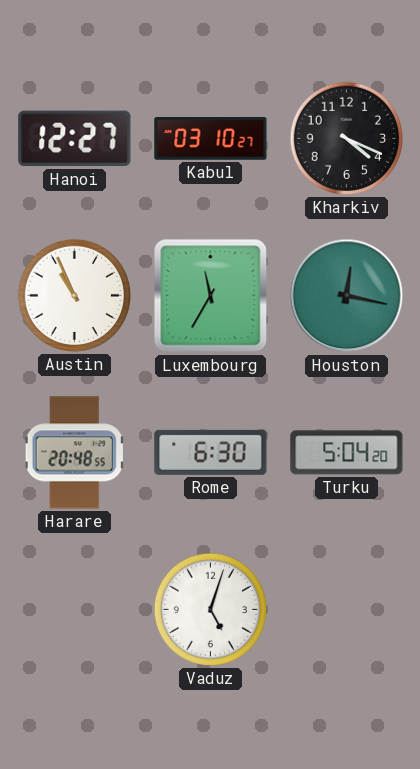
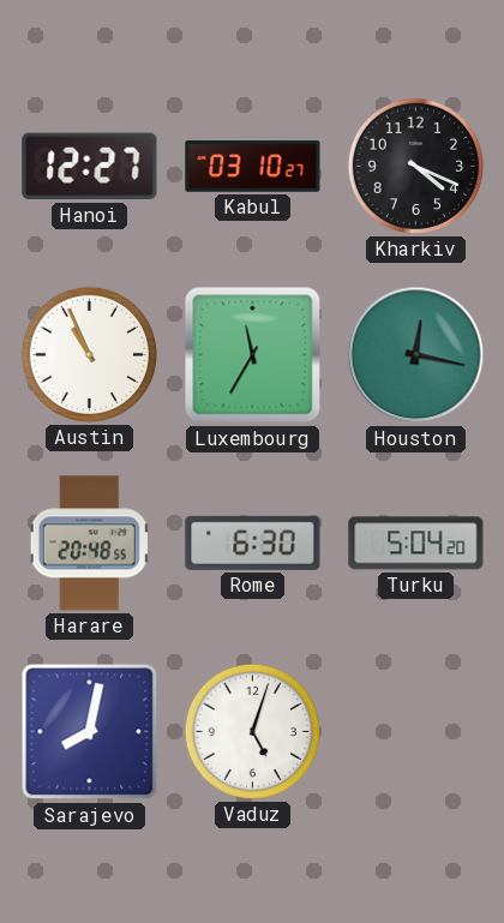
Sarajevo: none -> 8:02 (90, 732)
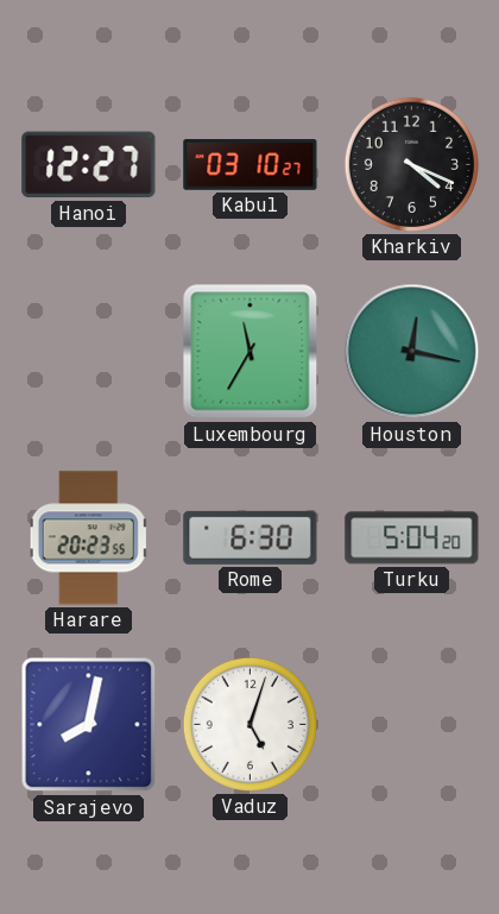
Austin: 10:56 -> none (89, 354)
Harare: 20:48 -> 20:23 (88, 538)
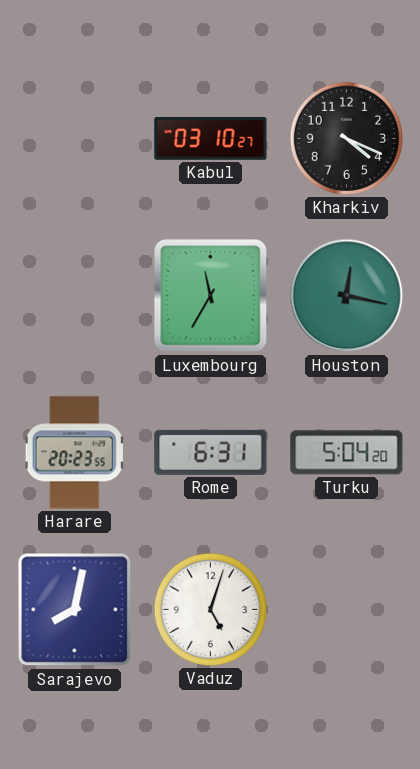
Hanoi: 12:27 -> none (89, 165)
Rome: 6:30 -> 6:31 (211, 452)
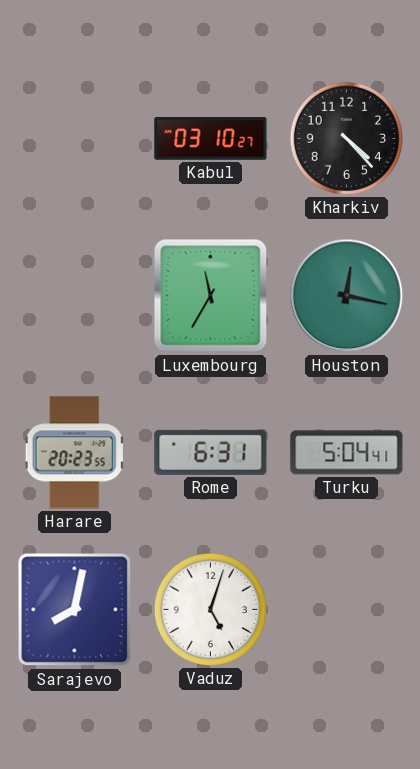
Kharkiv: 4:19 -> 4:23 (346, 138)
Turku: 5:04:20 -> 5:04:41 (347, 453)
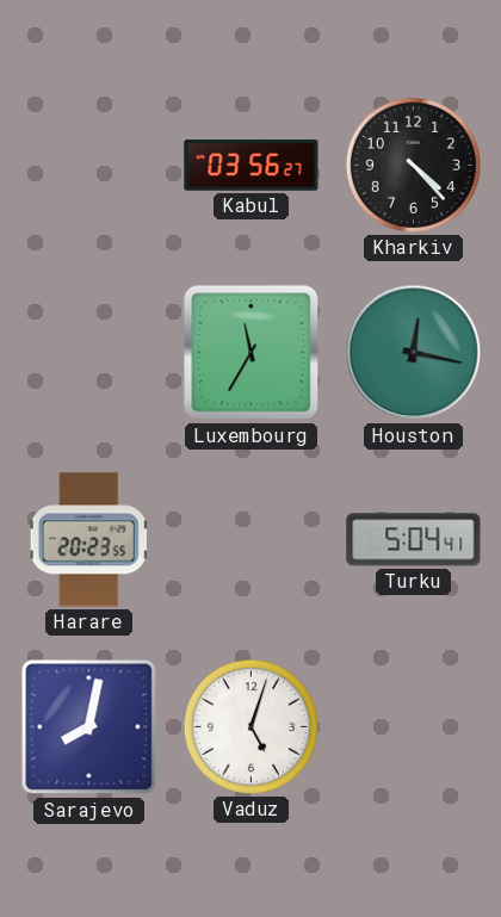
Kabul: 03:10 -> 03:56 (252, 166)
Rome: 6:31 -> none (211, 452)
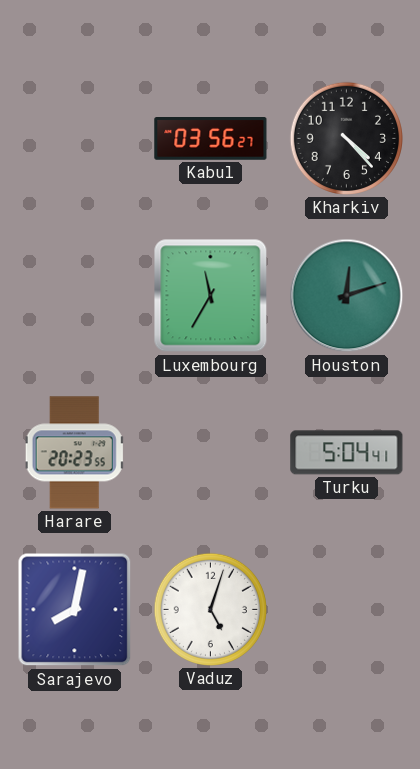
Houston: 12:17 -> 12:12 (347, 296)
